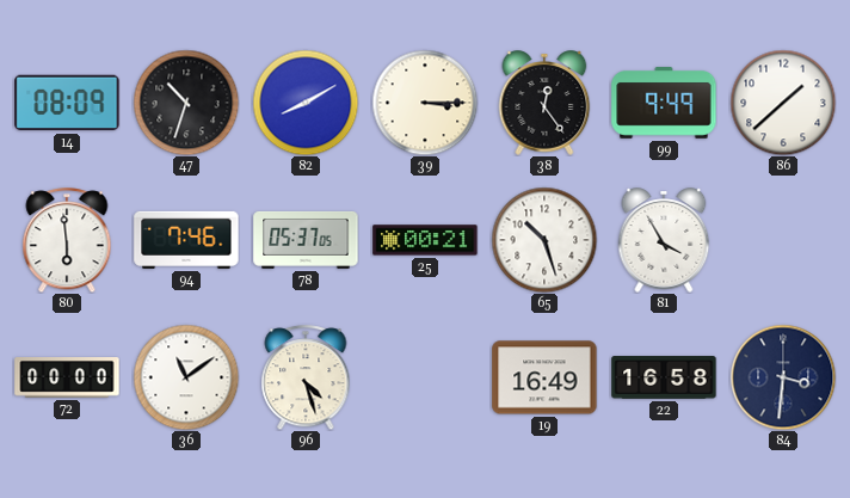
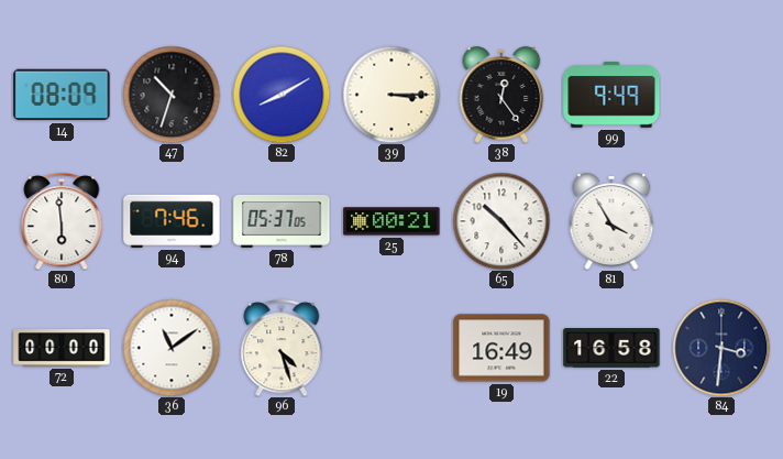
86: 1:38 -> none (783, 103)
65: 10:27 -> 10:23 (501, 221)
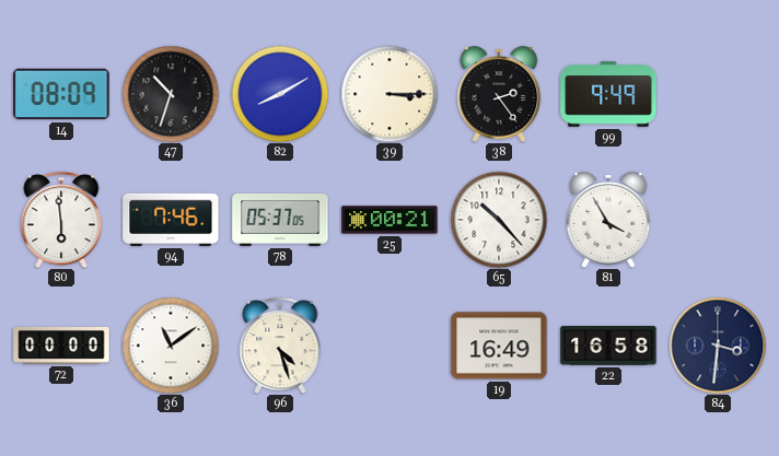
38: 12:24 -> 2:24 (499, 94)
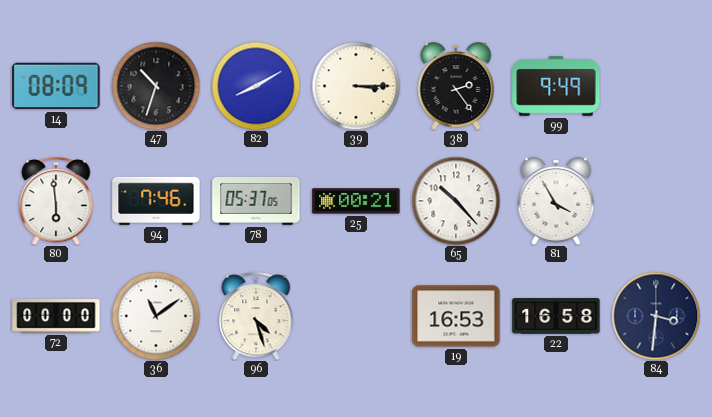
19: 16:49 -> 16:53 (456, 316)
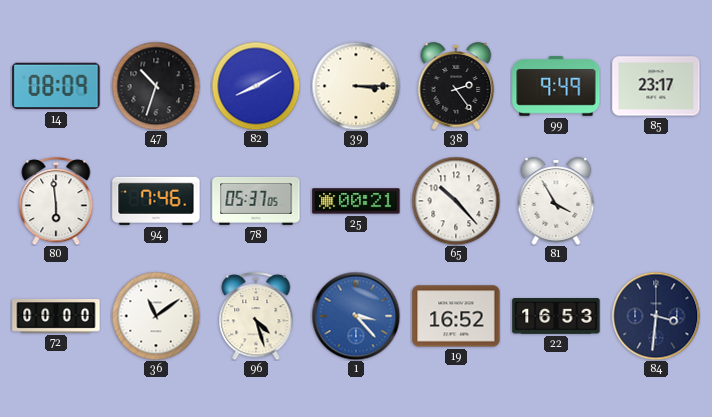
85: none -> 23:17 (656, 86)
1: none -> 3:23 (356, 316)
19: 16:53 -> 16:52 (456, 316)
22: 16:58 -> 16:53 (556, 316)
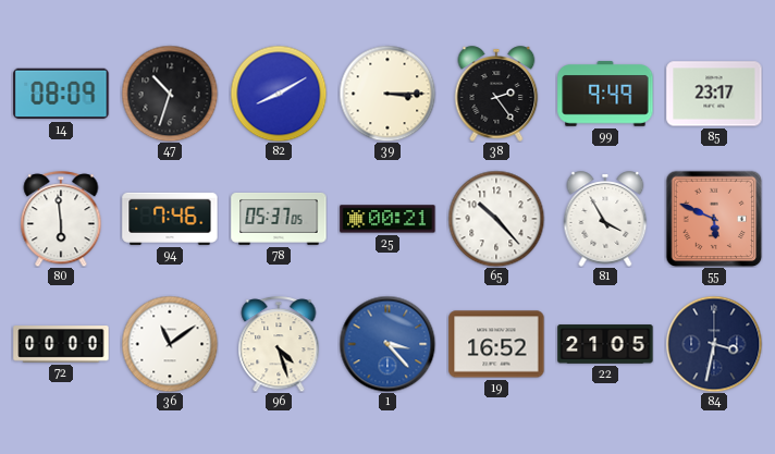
55: none -> 5:49 (714, 219)
22: 16:53 -> 21:05 (605, 344)
84: 3:31 -> 3:32 (714, 344)
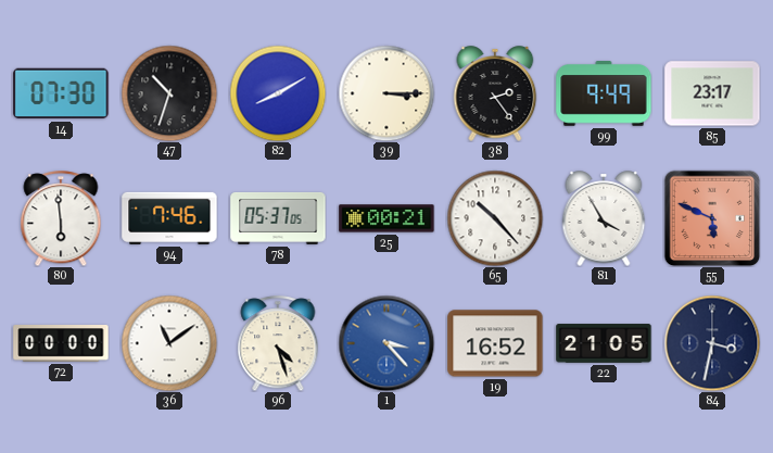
14: 08:09 -> 07:30 (61, 93)
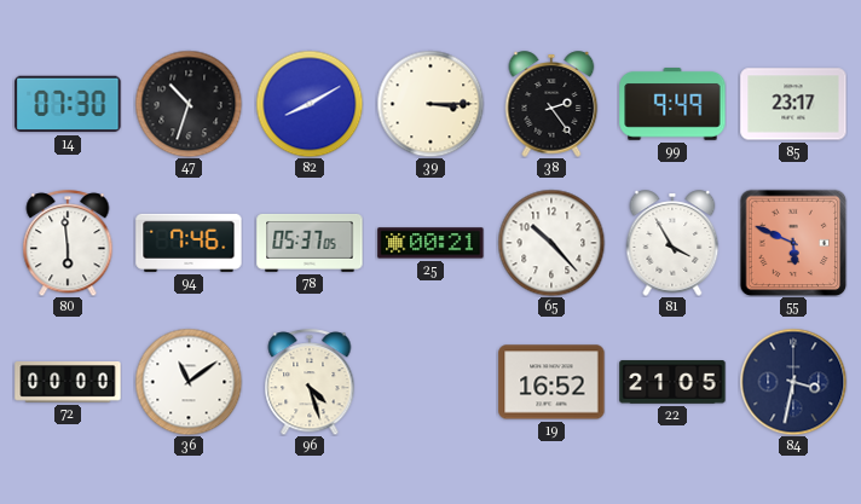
1: 3:23 -> none (386, 343)
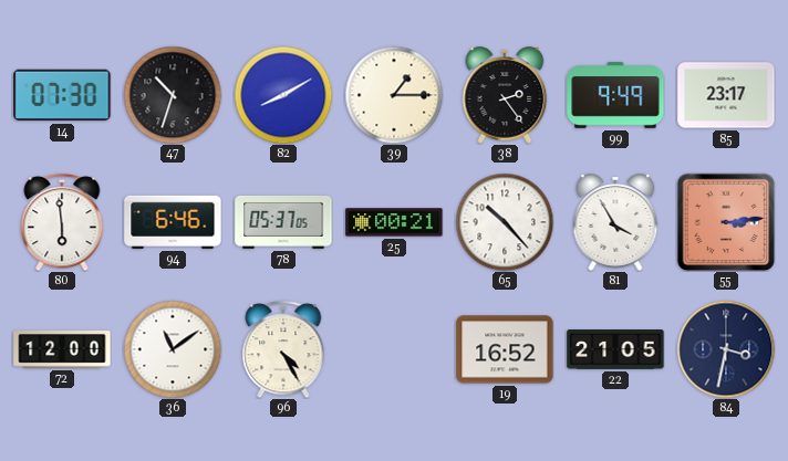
39: 3:15 -> 1:15 (394, 95)
94: 7:46 -> 6:46 (173, 222)
55: 5:49 -> 3:14 (726, 222)
72: 00:00 -> 12:00 (62, 350)
96: 4:27 -> 4:25 (283, 349)
